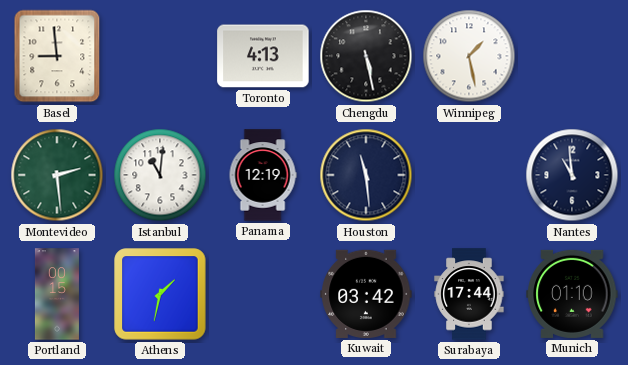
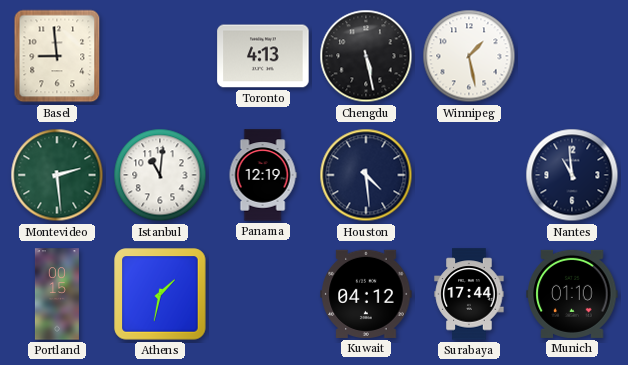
Houston: 11:29 -> 4:29 (366, 175)
Kuwait: 03:42 -> 04:12 (366, 294)
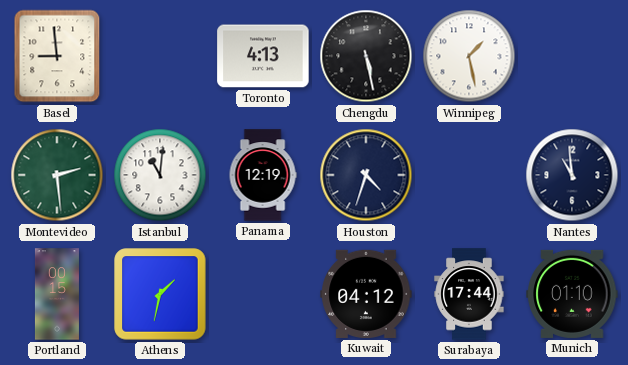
Houston: 4:29 -> 4:33 (366, 175)
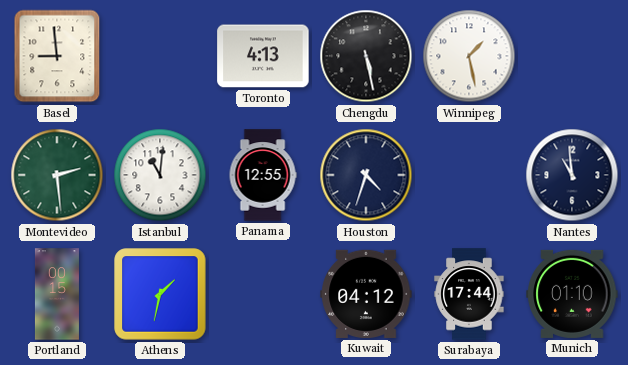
Panama: 12:19 -> 12:55 (263, 175)
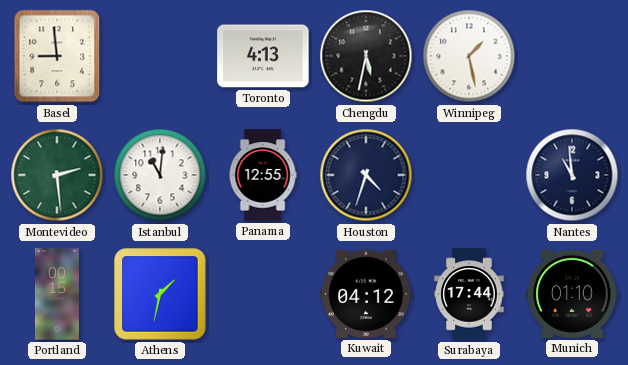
Chengdu: 5:28 -> 5:32 (366, 56)
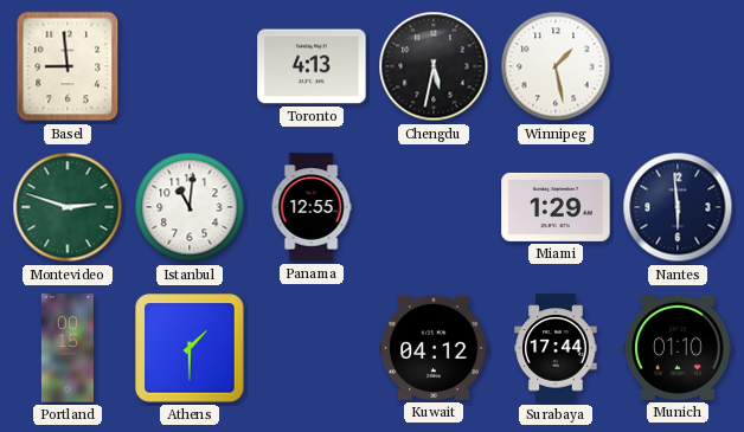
Montevideo: 2:29 -> 2:48 (68, 207)
Houston: 4:33 -> none (366, 175)
Miami: none -> 1:29 (556, 207)
Nantes: 10:59 -> 5:59 (678, 207)
Athens: 1:32 -> 1:30 (190, 348)
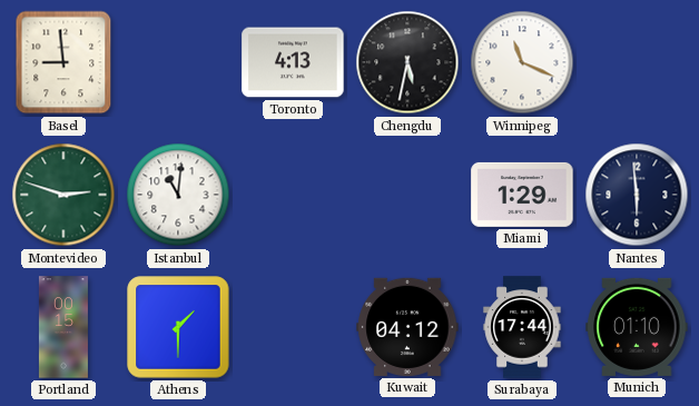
Winnipeg: 1:28 -> 11:19 (522, 62)
Panama: 12:55 -> none (312, 207)
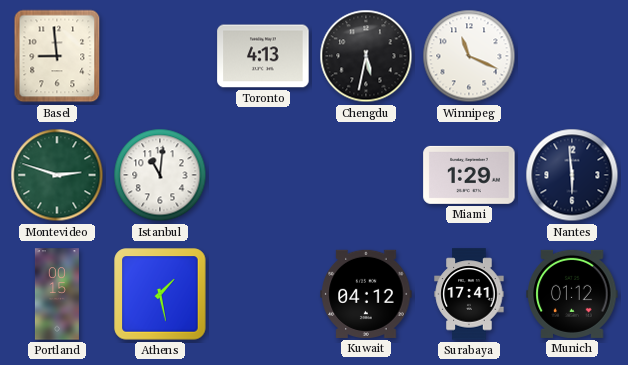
Athens: 1:30 -> 1:28 (160, 294)
Surabaya: 17:44 -> 17:41 (469, 294)
Munich: 01:10 -> 01:12 (572, 294)
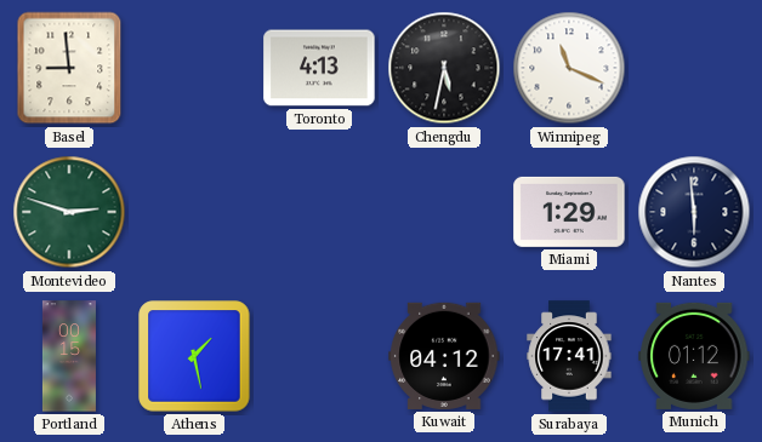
Istanbul: 11:01 -> none (160, 175)
